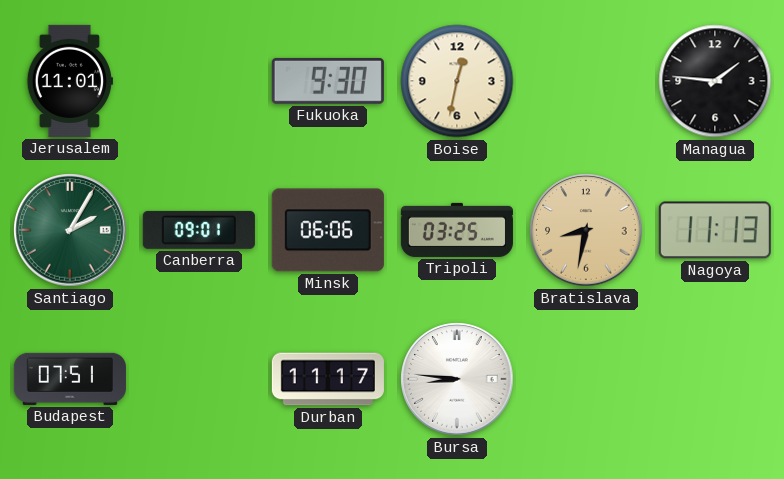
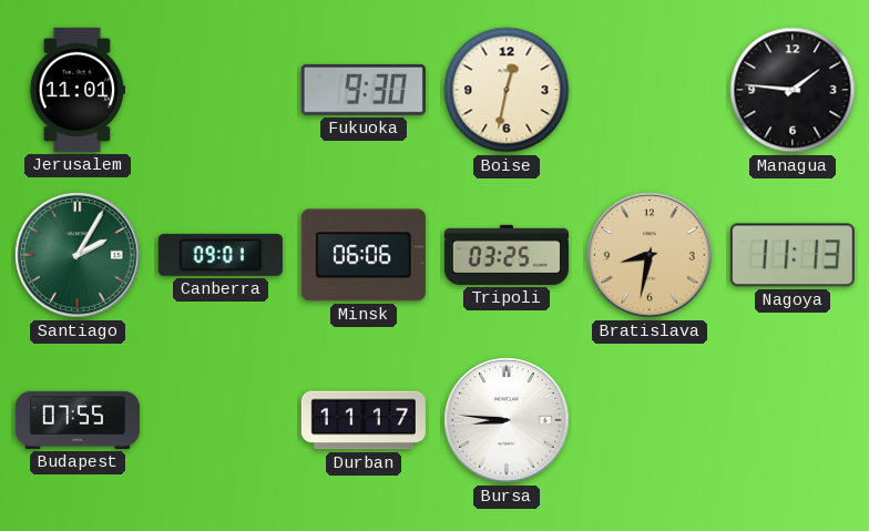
Budapest: 07:51 -> 07:55 (78, 420)
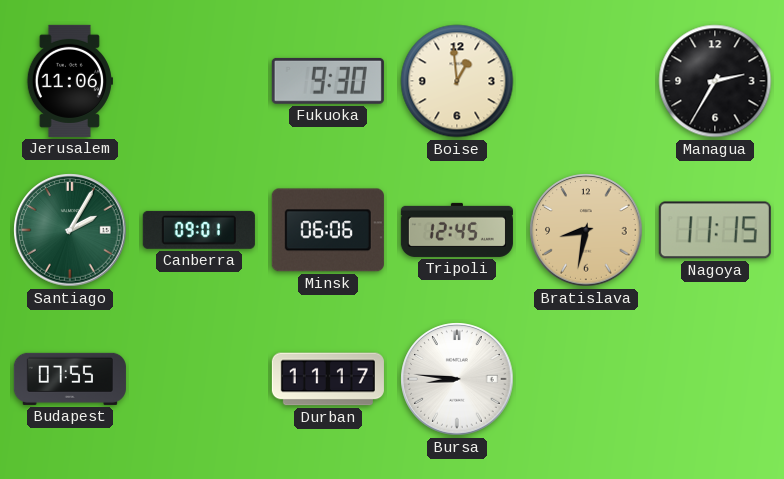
Jerusalem: 11:01 -> 11:06 (70, 81)
Boise: 12:32 -> 12:59 (457, 81)
Managua: 1:46 -> 2:35 (715, 81)
Tripoli: 03:25 -> 12:45 (457, 230)
Nagoya: 11:13 -> 11:15 (715, 230)
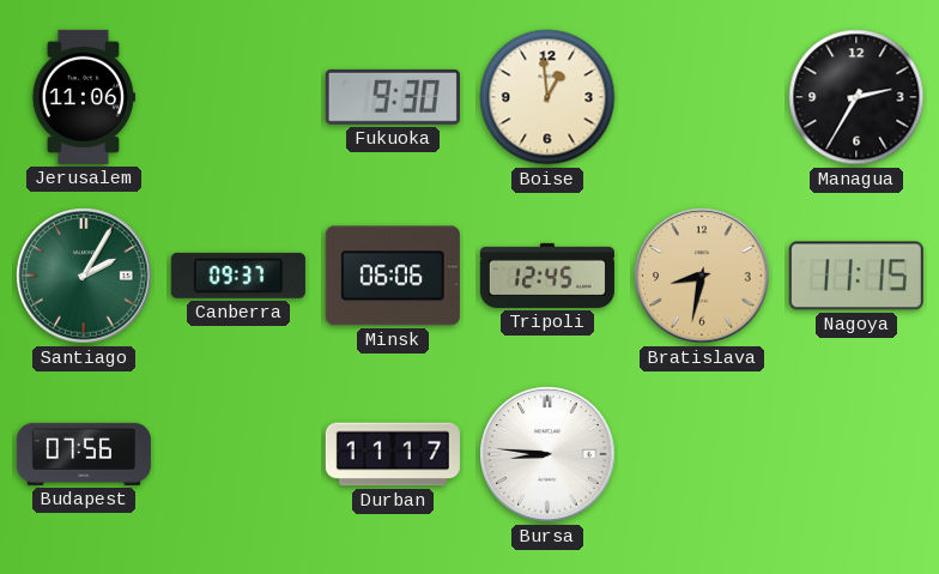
Canberra: 09:01 -> 09:37 (238, 276)
Budapest: 07:55 -> 07:56 (84, 454)
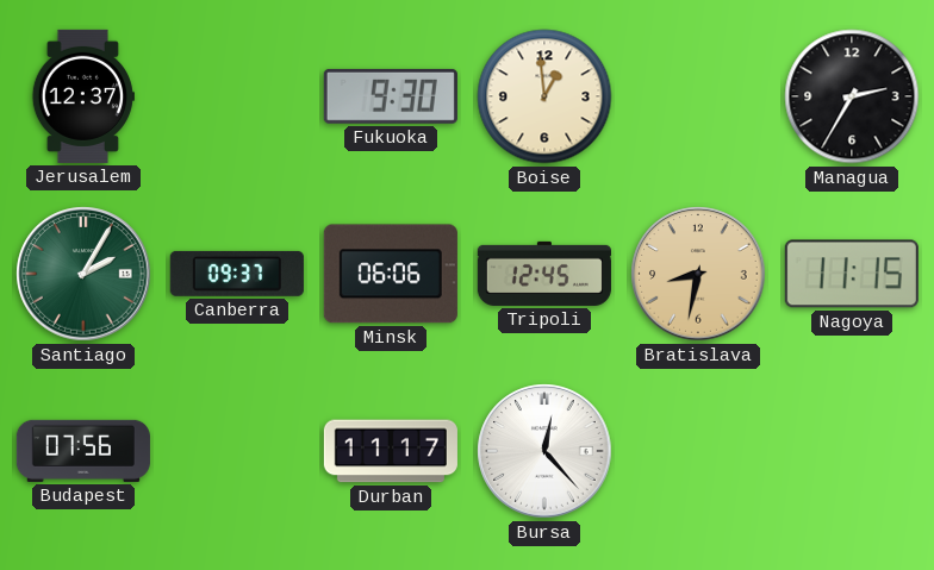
Jerusalem: 11:06 -> 12:37 (83, 96)
Bursa: 8:46 -> 12:23 (544, 451)
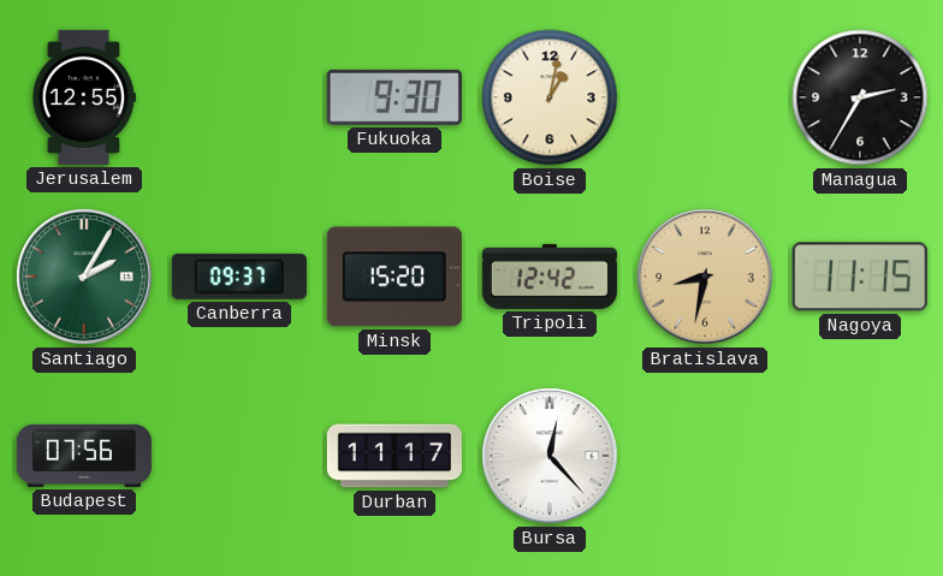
Jerusalem: 12:37 -> 12:55 (84, 97)
Boise: 12:59 -> 1:02 (550, 97)
Minsk: 06:06 -> 15:20 (395, 277)
Tripoli: 12:45 -> 12:42 (550, 277)
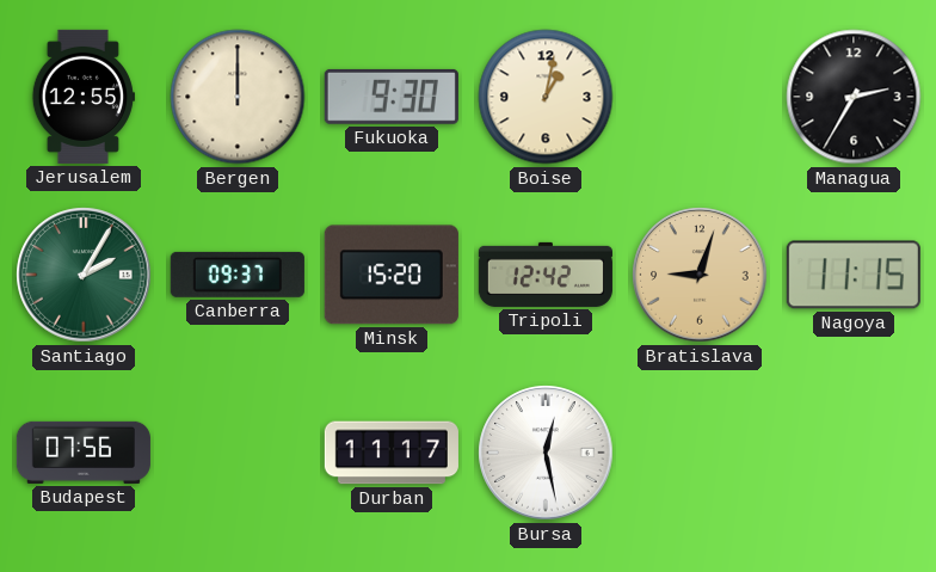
Bergen: none -> 12:00 (238, 97)
Bratislava: 8:32 -> 9:03 (700, 275)
Bursa: 12:23 -> 12:28 (546, 453)
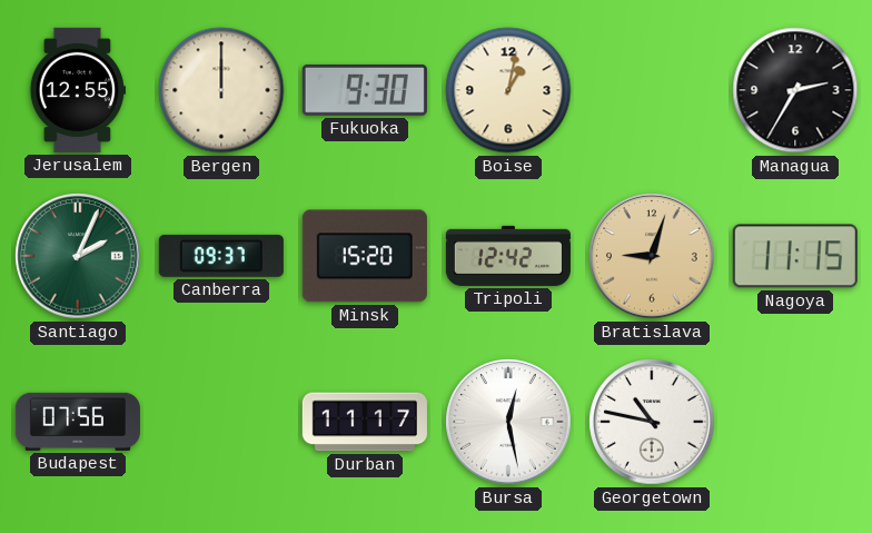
Santiago: 2:05 -> 2:04 (78, 256)
Georgetown: none -> 10:47 (652, 422)
